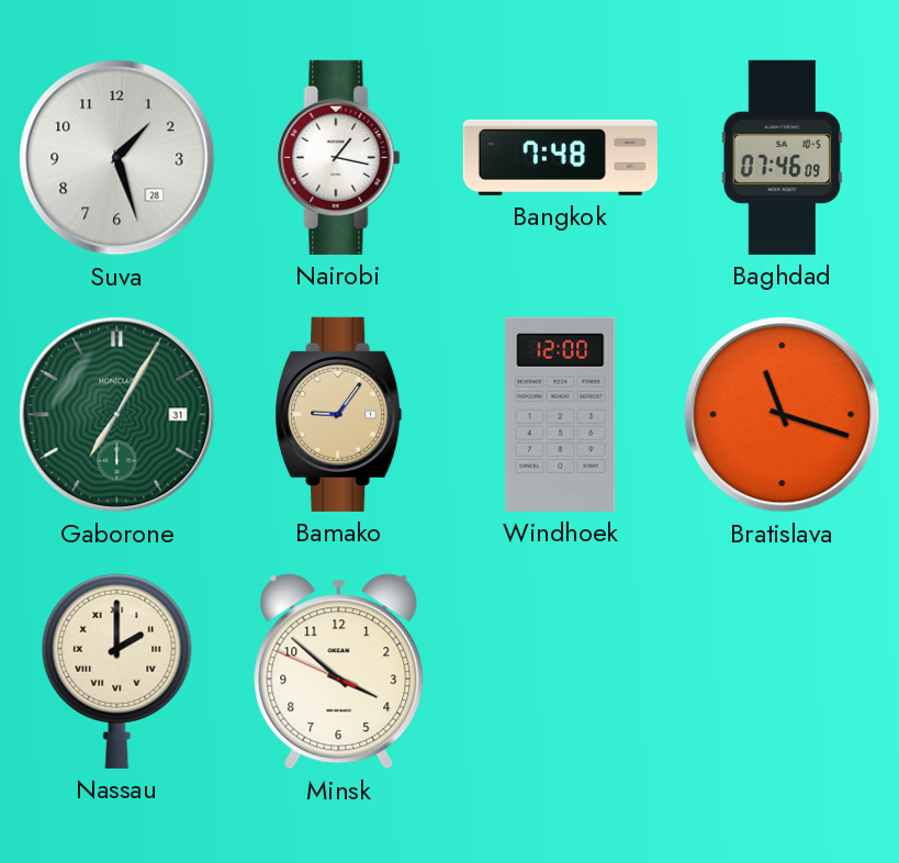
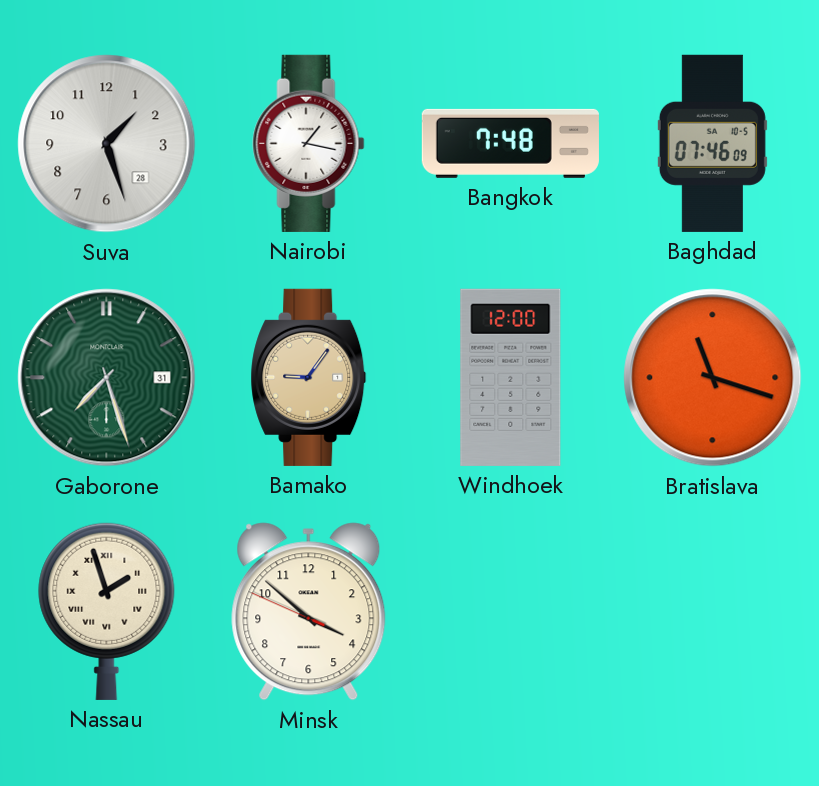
Gaborone: 7:05 -> 7:27 (107, 378)
Nassau: 2:00 -> 1:57 (107, 611)
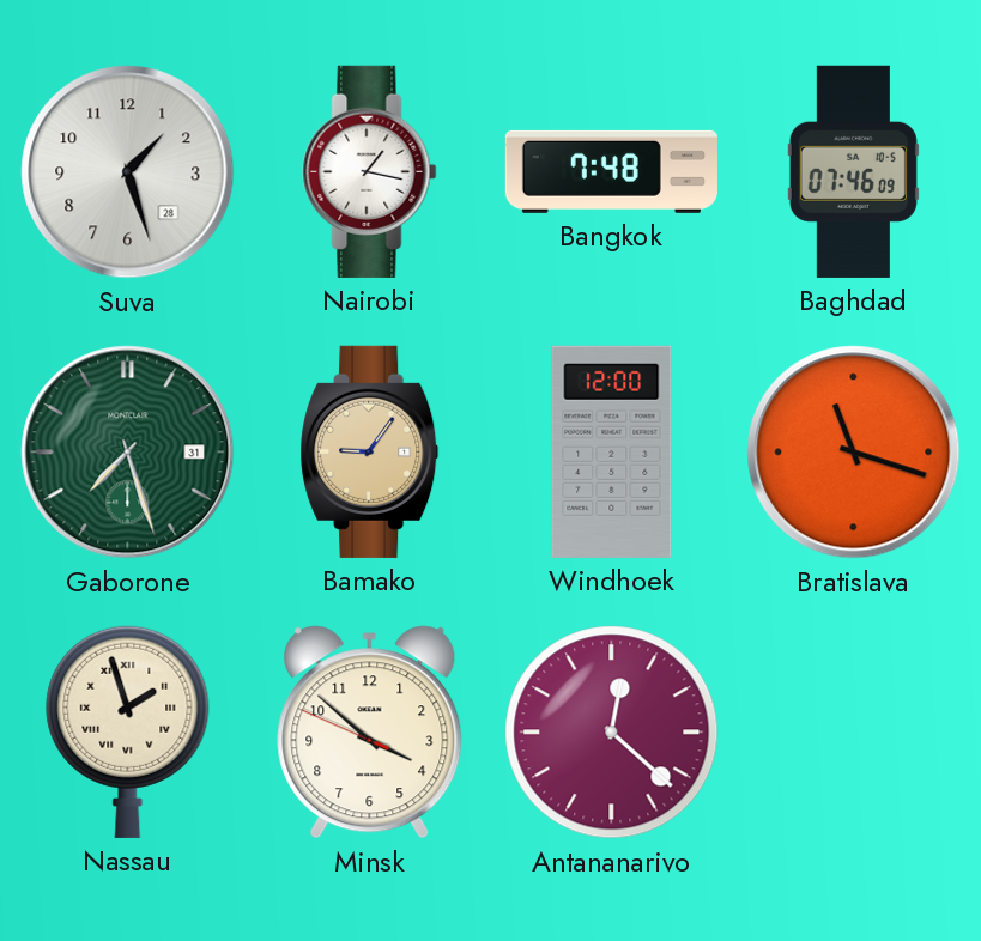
Antananarivo: none -> 12:22 (612, 733)
